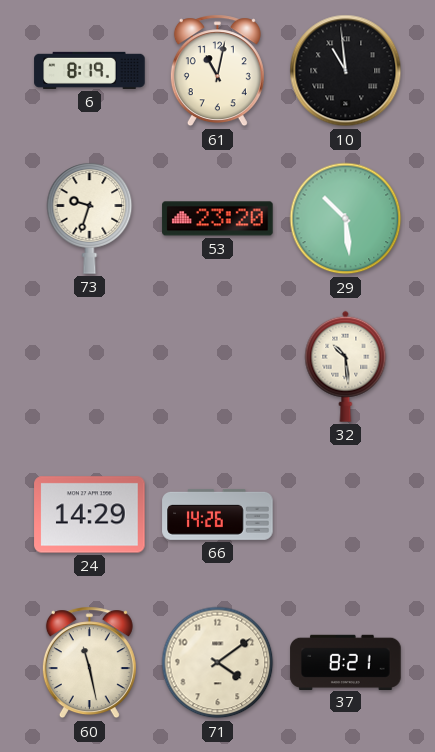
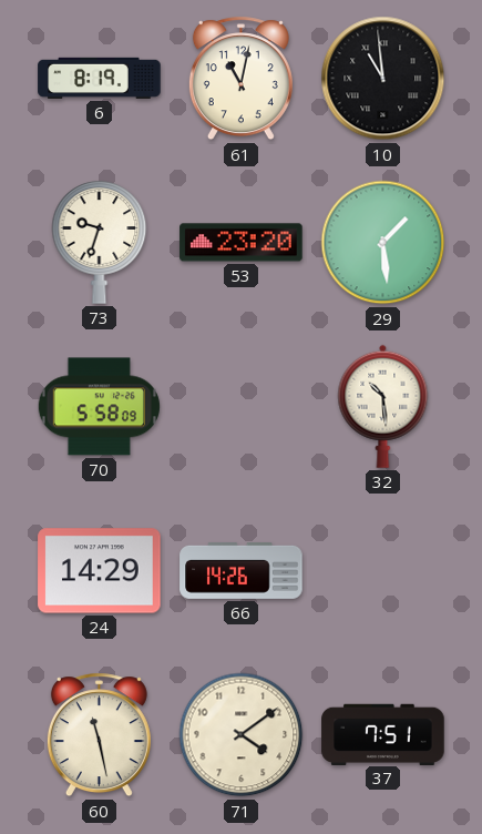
29: 10:29 -> 1:29 (383, 243)
70: none -> 5:58 (99, 407)
37: 8:21 -> 7:51 (383, 734)
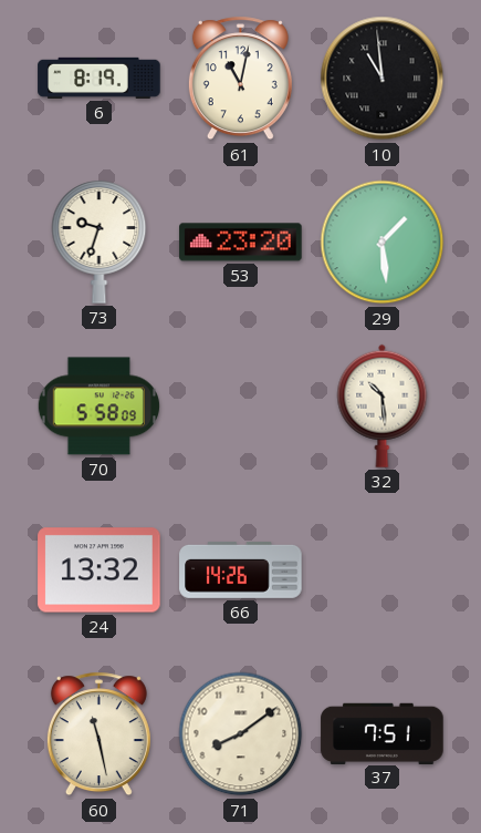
24: 14:29 -> 13:32 (100, 570)
71: 4:09 -> 8:09 (241, 734)
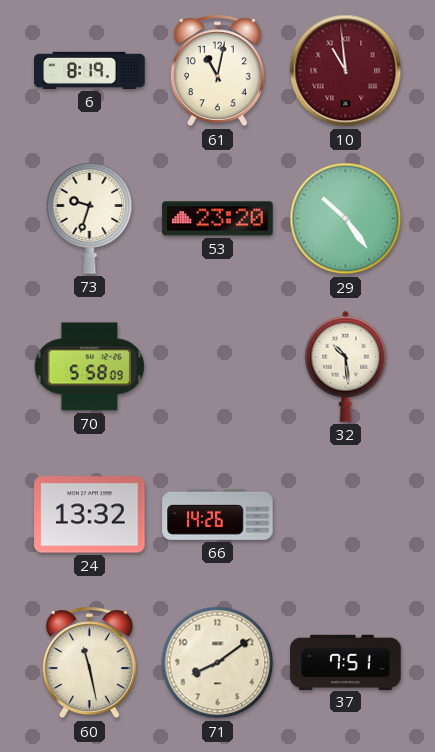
10 dial: black -> burgundy (346, 71)
29: 1:29 -> 10:24 (346, 219)
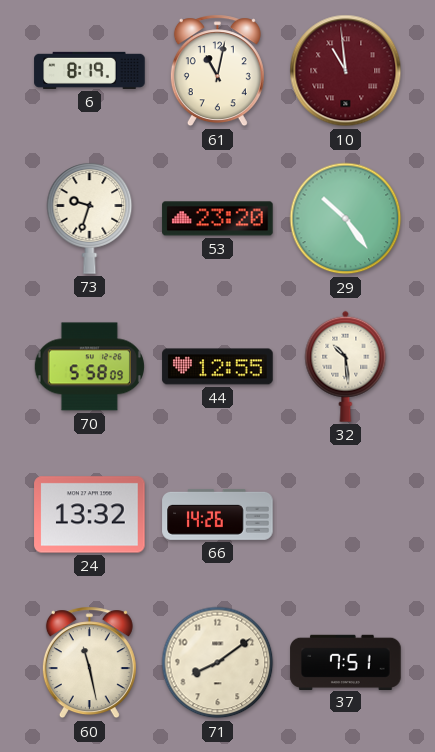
44: none -> 12:55 (218, 367)
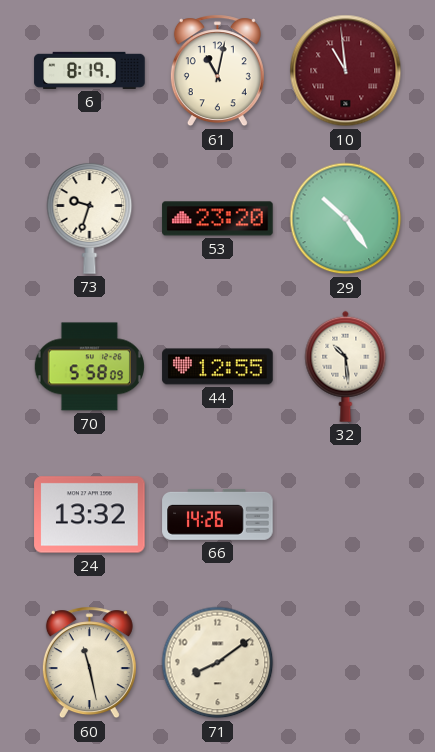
37: 7:51 -> none (346, 662)
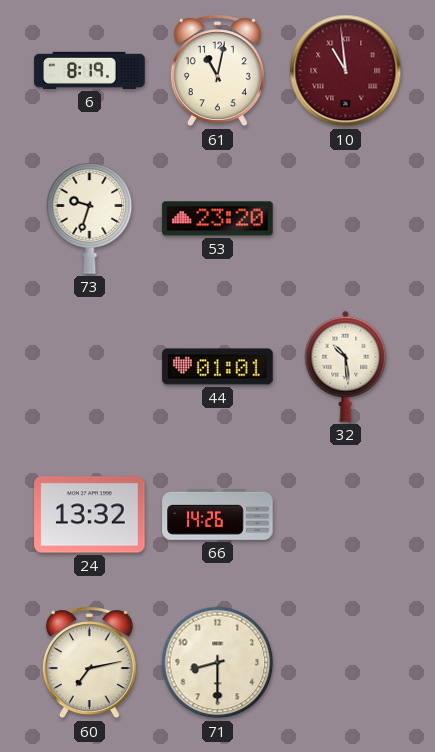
29: 10:24 -> none (346, 219)
70: 5:58 -> none (89, 367)
44: 12:55 -> 01:01 (218, 367)
60: 11:28 -> 7:13 (89, 663)
71: 8:09 -> 8:30 (218, 663)
